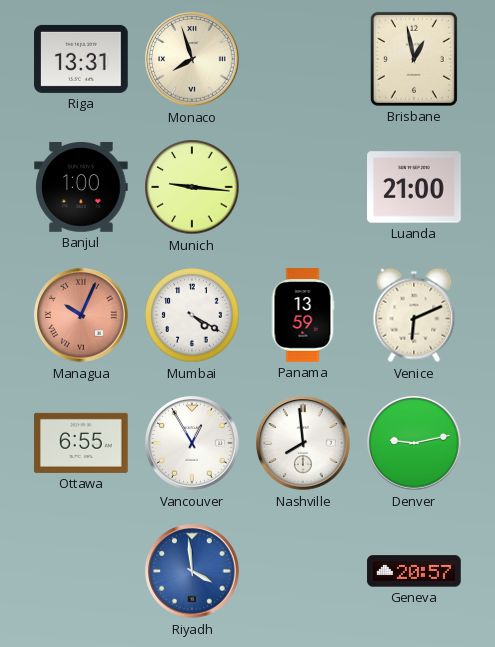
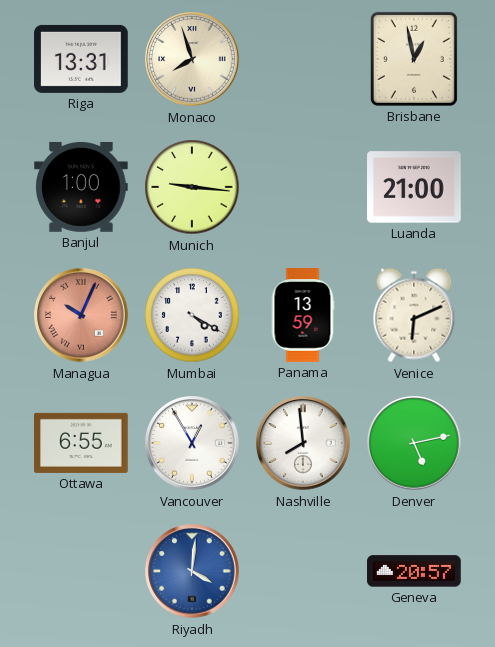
Denver: 9:13 -> 5:13 (414, 443)
Riyadh: 3:59 -> 4:01 (192, 571)
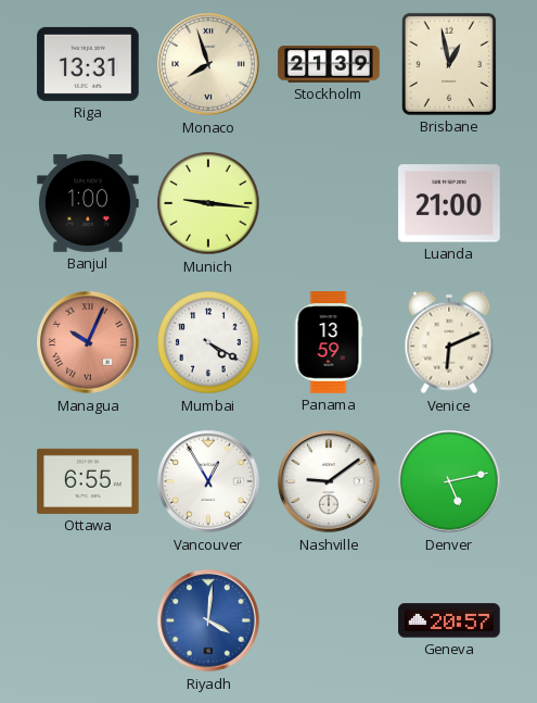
Stockholm: none -> 21:39 (329, 65)
Nashville: 7:59 -> 9:09 (329, 481)
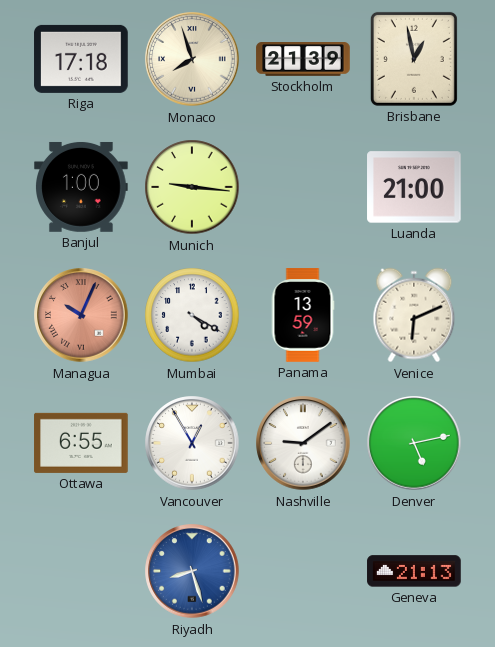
Riga: 13:31 -> 17:18 (81, 59)
Riyadh: 4:01 -> 8:27 (192, 571)
Geneva: 20:57 -> 21:13 (414, 571)
